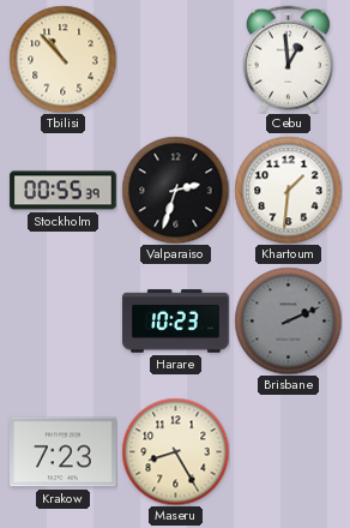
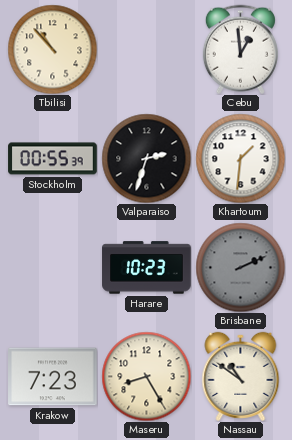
Nassau: none -> 10:51 (241, 376)
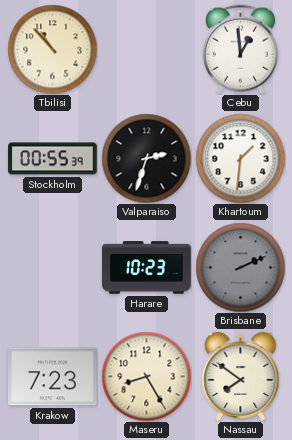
Nassau: 10:51 -> 7:51 (241, 376)
